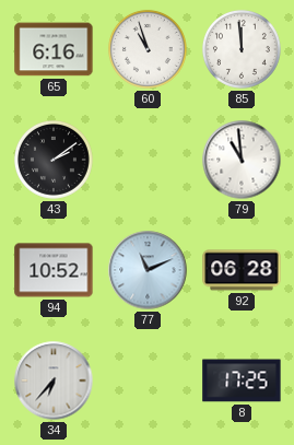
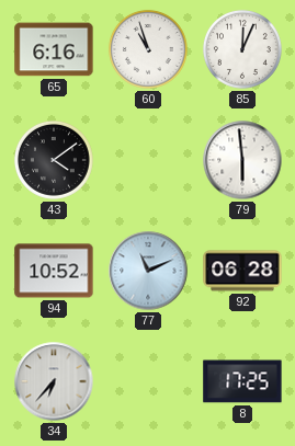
85: 11:59 -> 12:04 (242, 49)
43: 2:09 -> 4:09 (54, 160)
79: 10:59 -> 5:59 (242, 160)
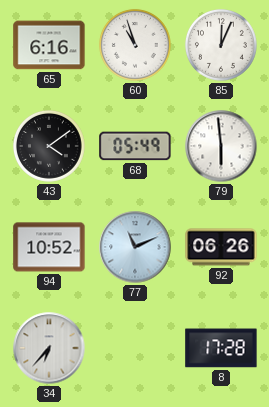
68: none -> 05:49 (135, 146)
92: 06:28 -> 06:26 (221, 247)
8: 17:25 -> 17:28 (221, 348)
